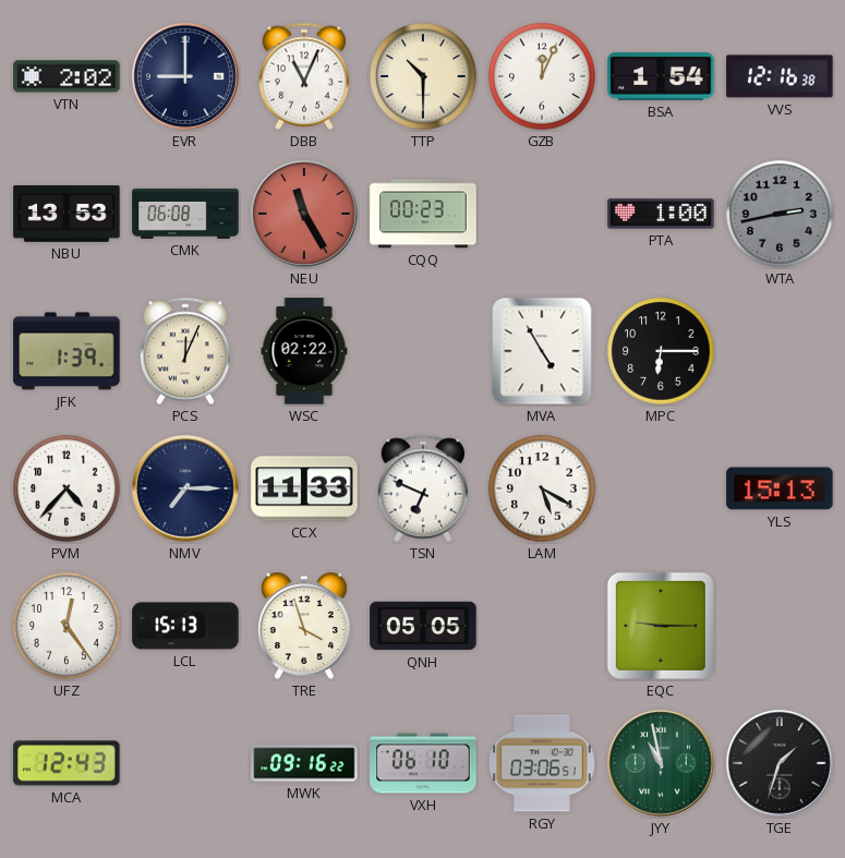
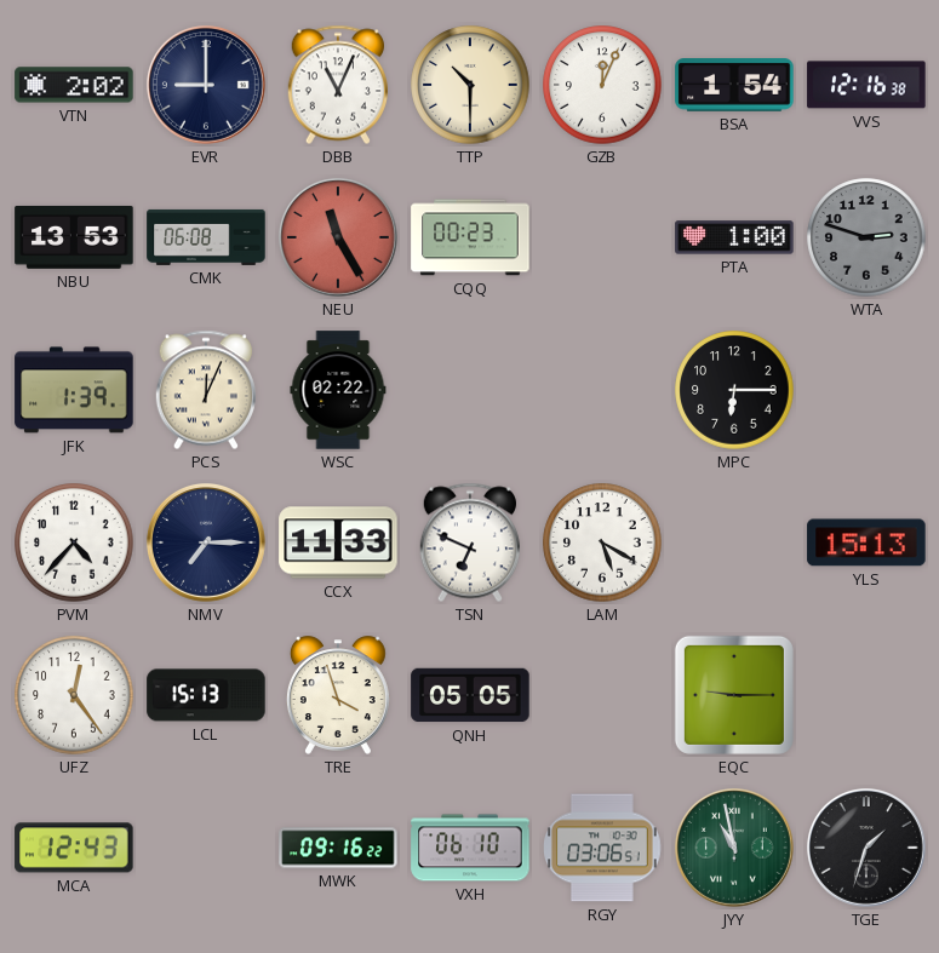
WTA: 2:43 -> 2:48 (866, 237)
MVA: 4:55 -> none (542, 351)
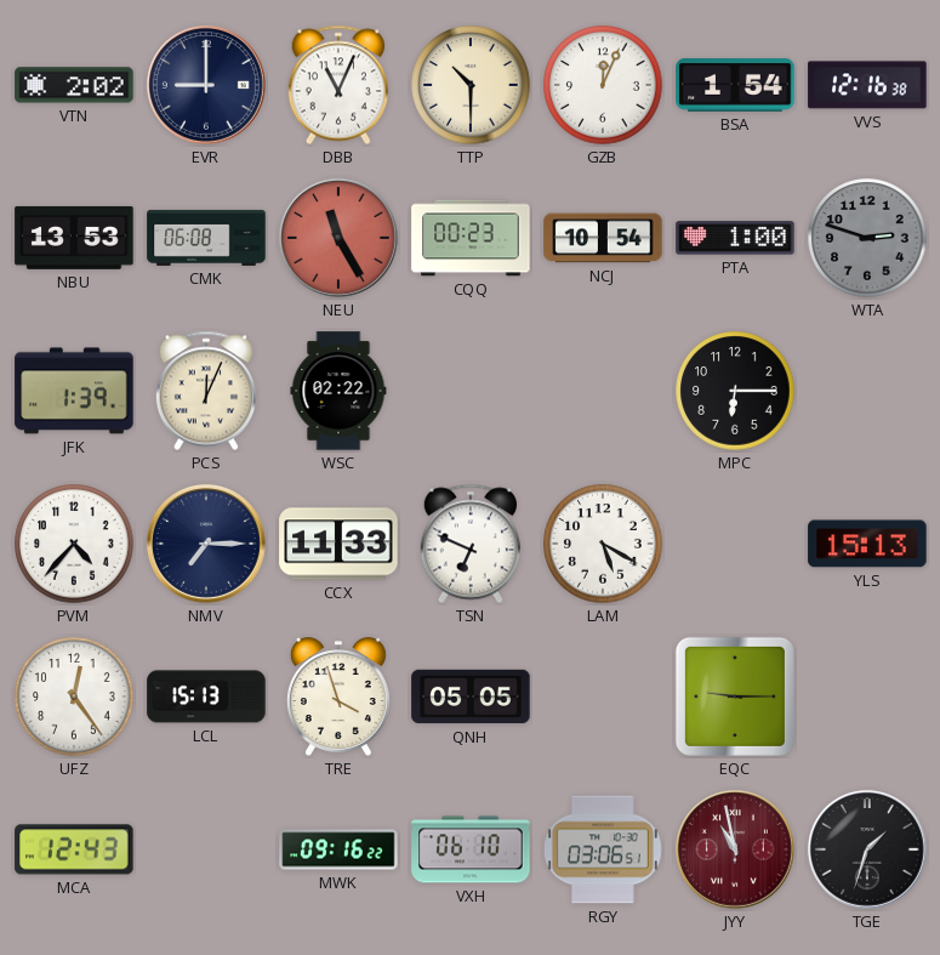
NCJ: none -> 10:54 (603, 238)
JYY dial: green -> burgundy (735, 849)
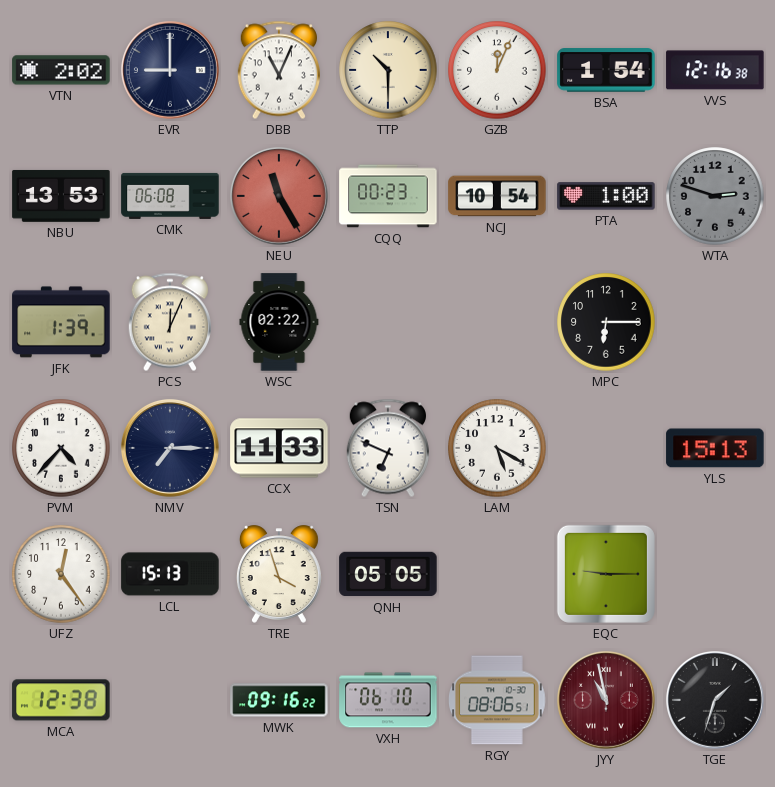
MCA: 12:43 -> 12:38 (61, 700)
RGY: 03:06 -> 08:06 (498, 700)
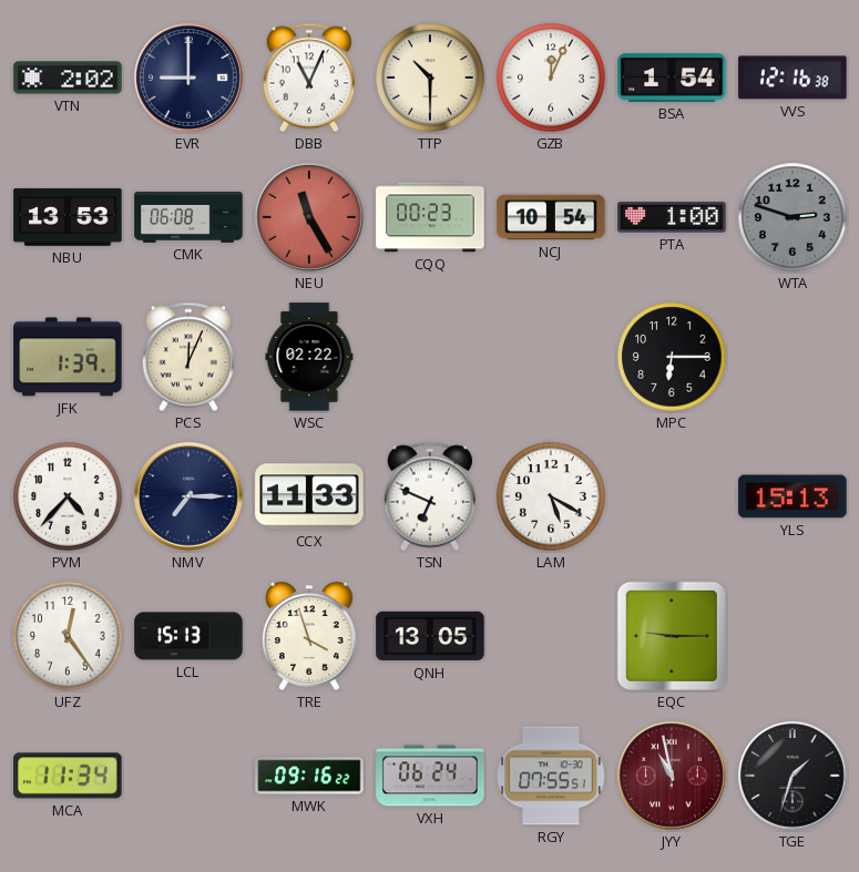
QNH: 05:05 -> 13:05 (430, 636)
MCA: 12:38 -> 11:34 (68, 776)
VXH: 06:10 -> 06:24 (430, 776)
RGY: 08:06 -> 07:55 (552, 776)
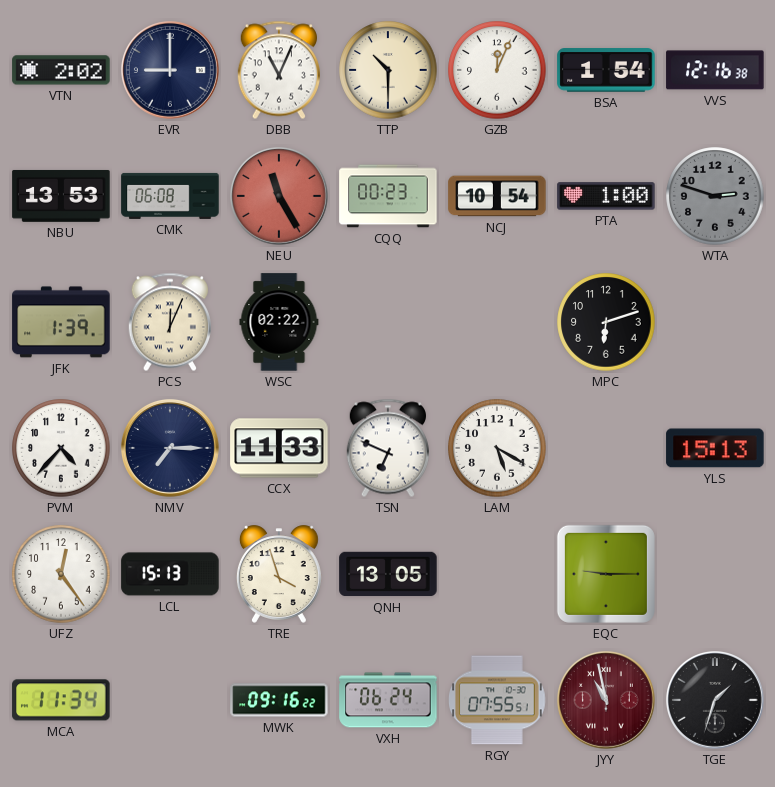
MPC: 6:15 -> 6:12 (606, 322)
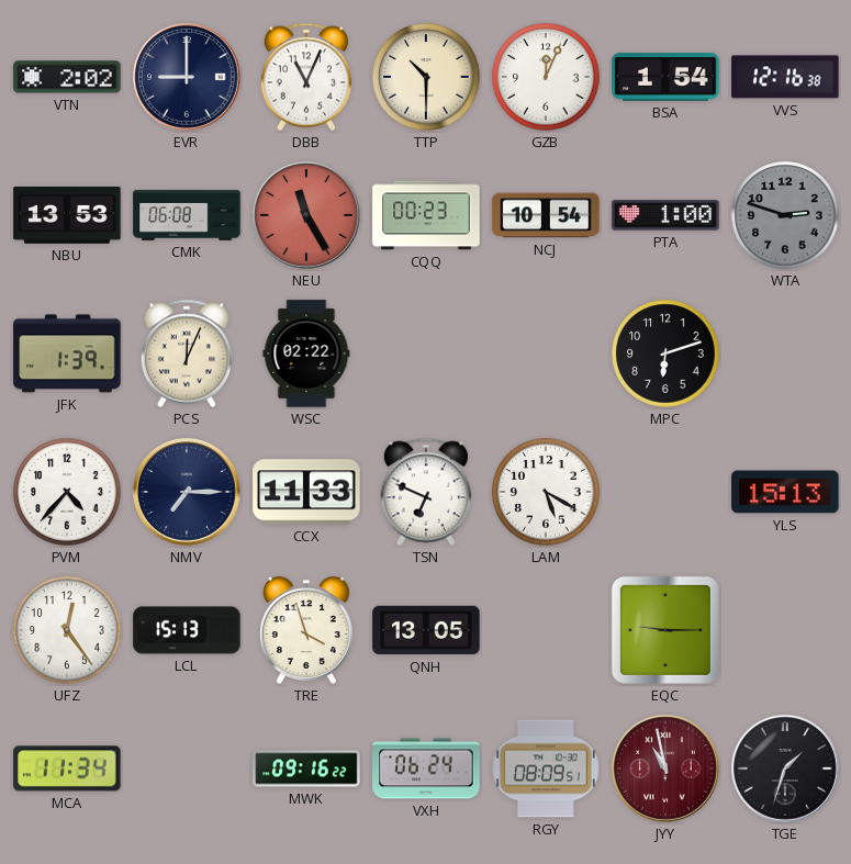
RGY: 07:55 -> 08:09 (547, 768)
